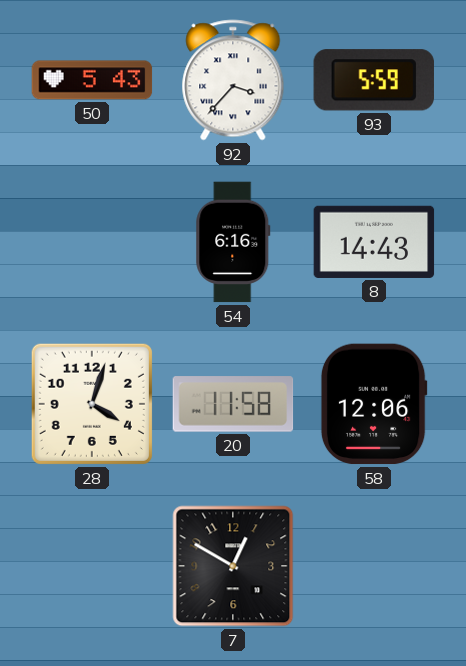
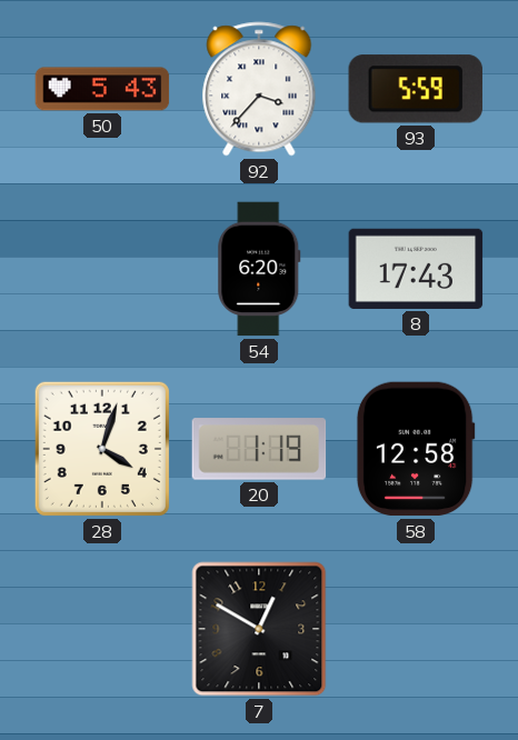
54: 6:16 -> 6:20 (259, 269)
8: 14:43 -> 17:43 (416, 269)
20: 11:58 -> 1:19 (259, 449)
58: 12:06 -> 12:58 (416, 449)
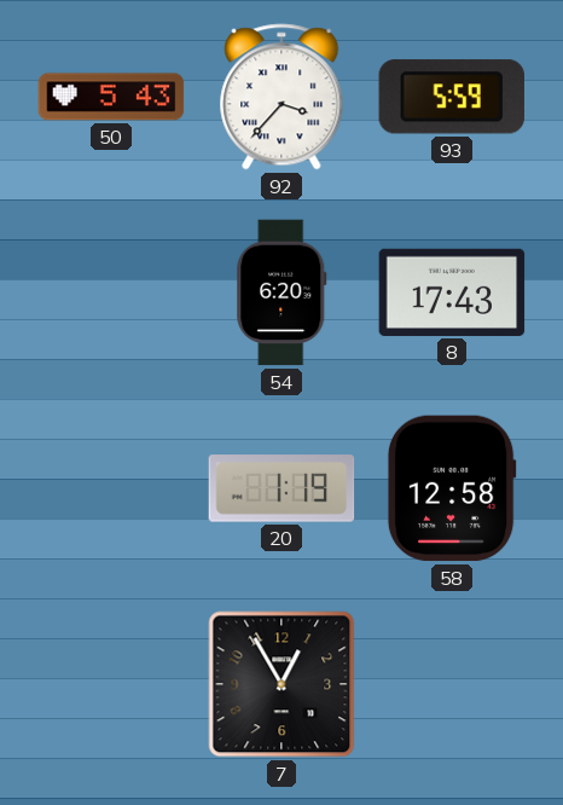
28: 4:03 -> none (102, 449)
7: 12:50 -> 12:55 (281, 684)
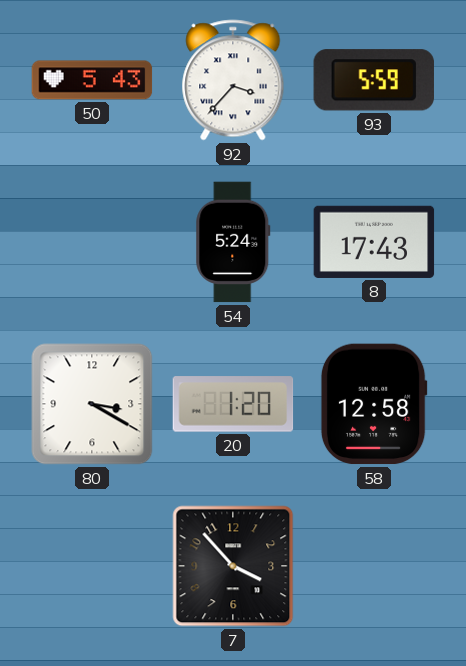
54: 6:20 -> 5:24 (233, 242)
80: none -> 3:20 (92, 404)
20: 1:19 -> 1:20 (233, 404)
7: 12:55 -> 3:53 (233, 566)
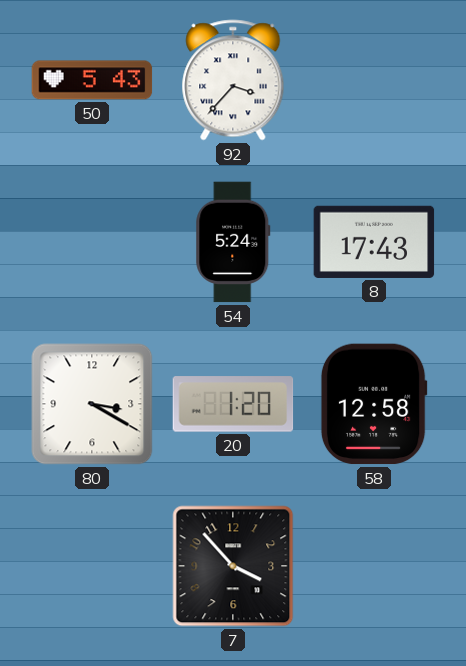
93: 5:59 -> none (374, 80)
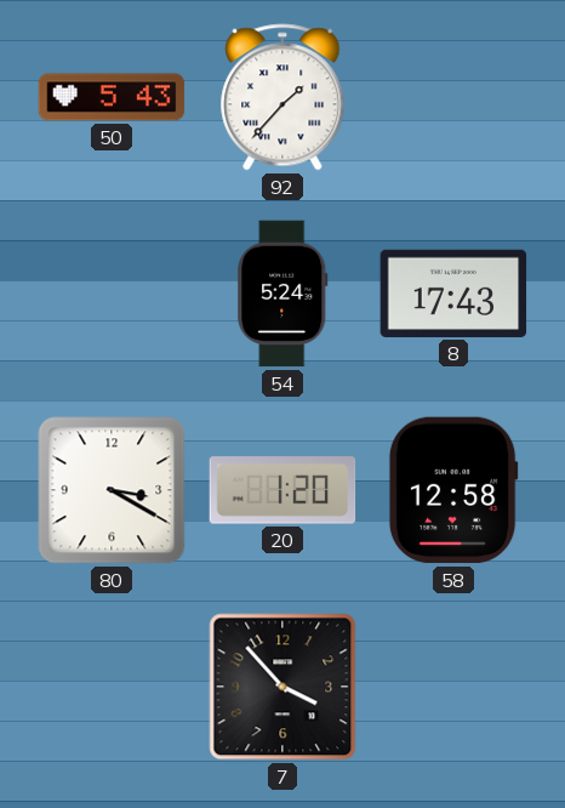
92: 3:37 -> 1:37 (282, 97)
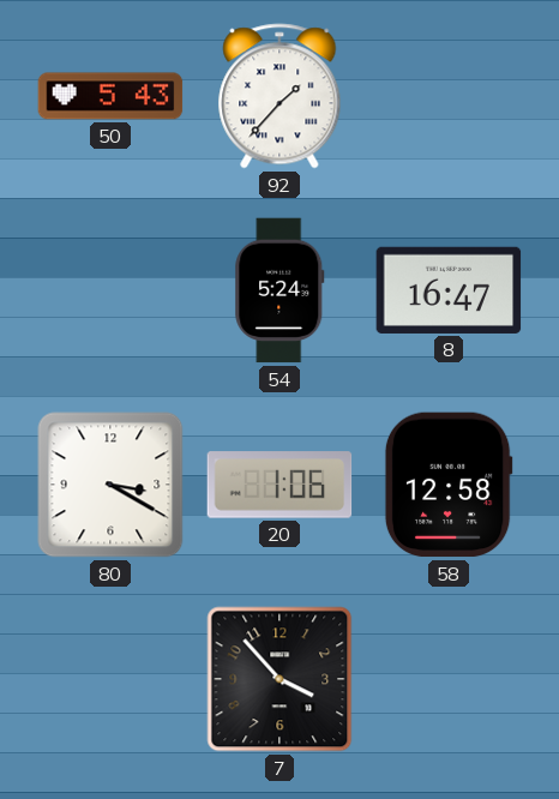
8: 17:43 -> 16:47 (449, 290)
20: 1:20 -> 1:06 (279, 485)
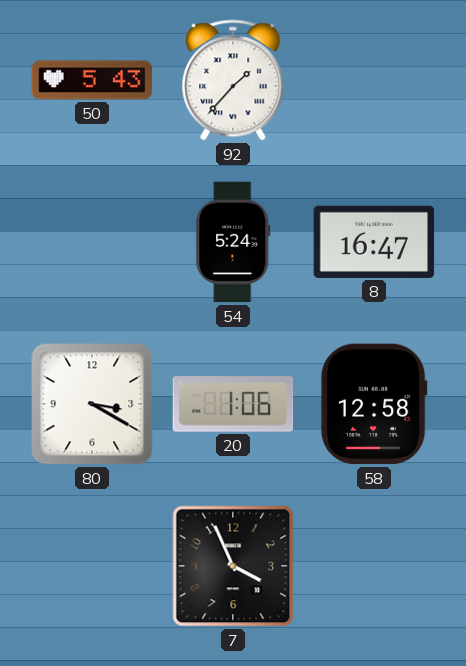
7: 3:53 -> 3:56 (233, 566)
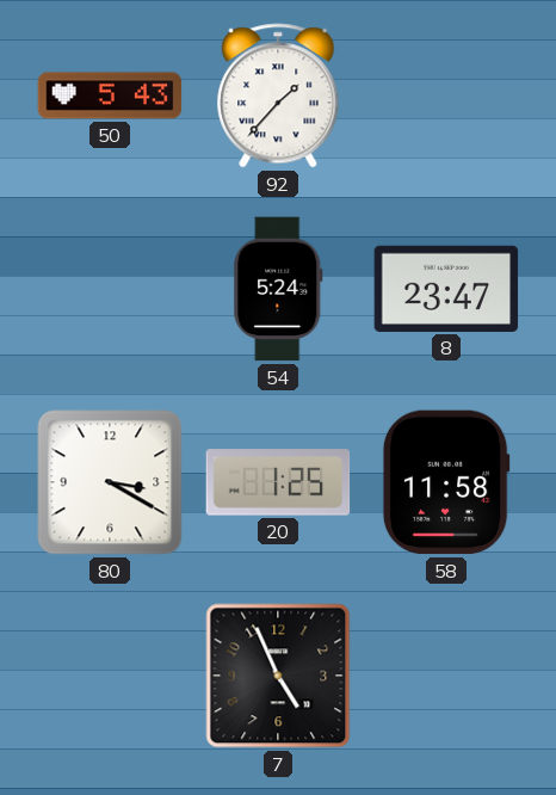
8: 16:47 -> 23:47 (446, 289)
20: 1:06 -> 1:25 (278, 482)
58: 12:58 -> 11:58 (446, 482)
7: 3:56 -> 4:56 (278, 676)
